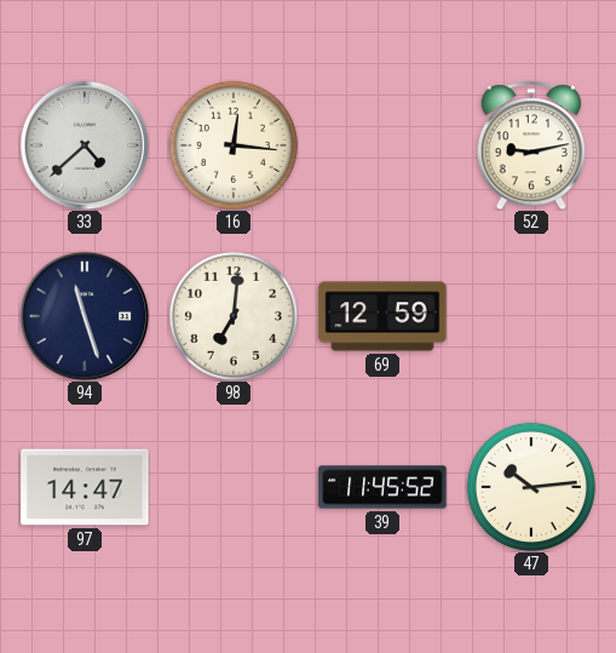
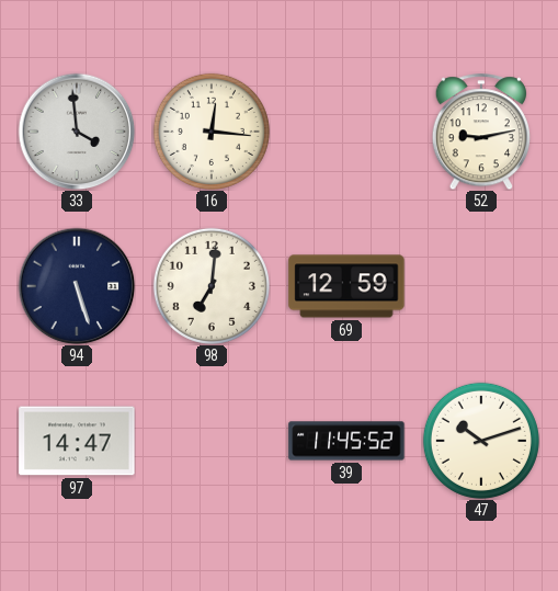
33: 4:38 -> 3:59 (77, 132)
94: 11:27 -> 5:27 (77, 286)
47: 10:14 -> 10:12 (481, 441)
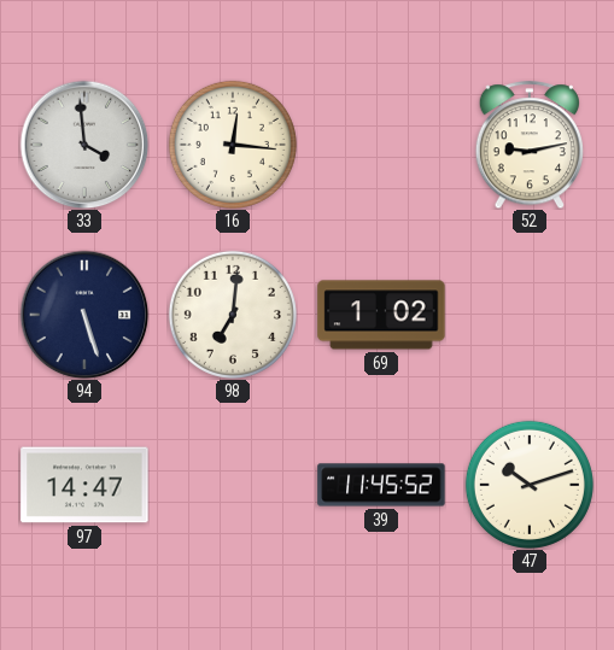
69: 12:59 -> 1:02 (381, 315)
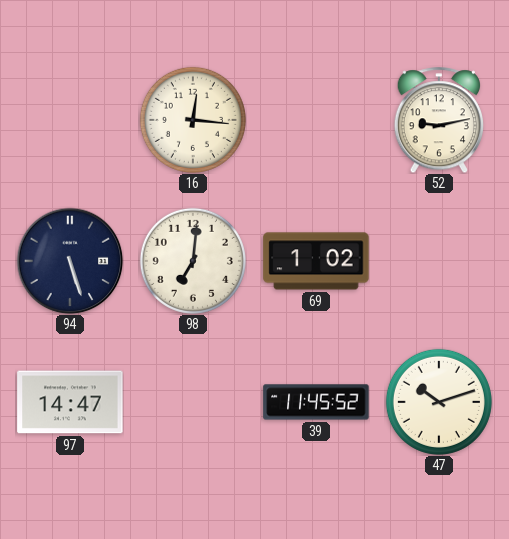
33: 3:59 -> none (84, 145)
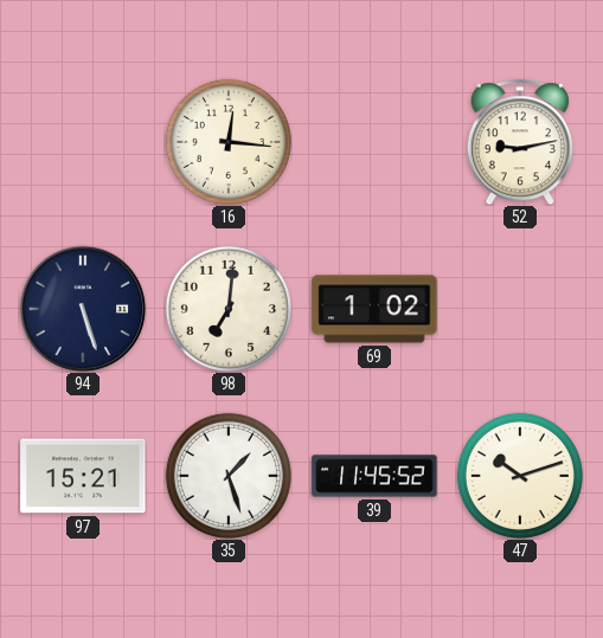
97: 14:47 -> 15:21 (83, 476)
35: none -> 1:27 (229, 476)
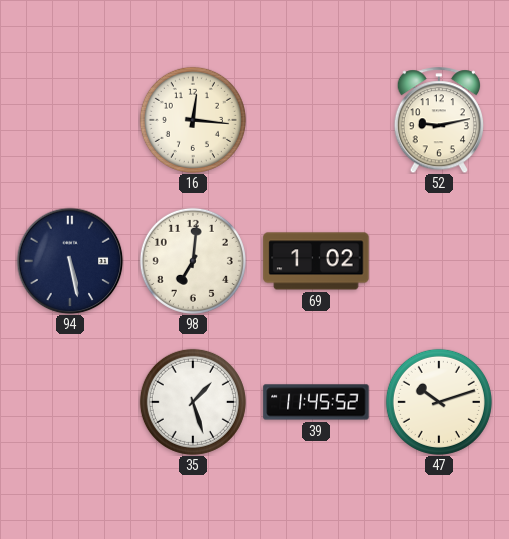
94: 5:27 -> 5:28 (70, 261)
97: 15:21 -> none (83, 476)
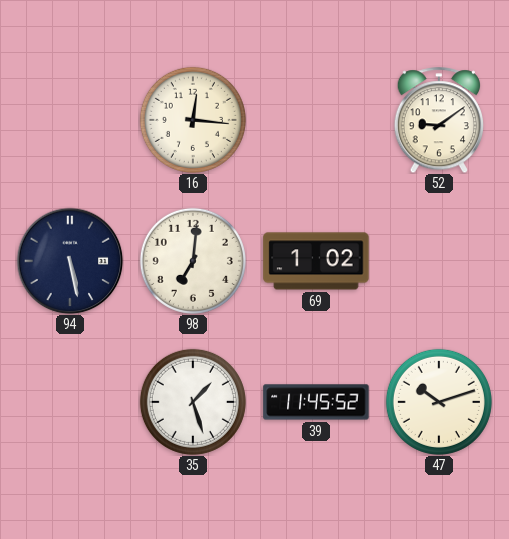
52: 9:13 -> 9:09 (438, 120)
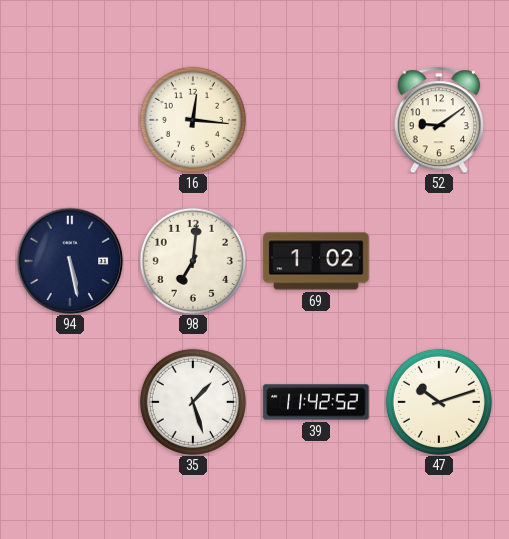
39: 11:45 -> 11:42 (316, 402)
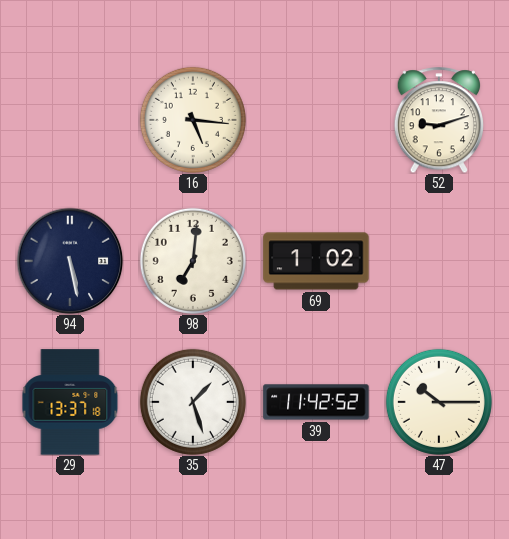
16: 12:16 -> 5:16 (193, 120)
52: 9:09 -> 9:12 (438, 120)
29: none -> 13:37 (70, 402)
47: 10:12 -> 10:15 (439, 402)
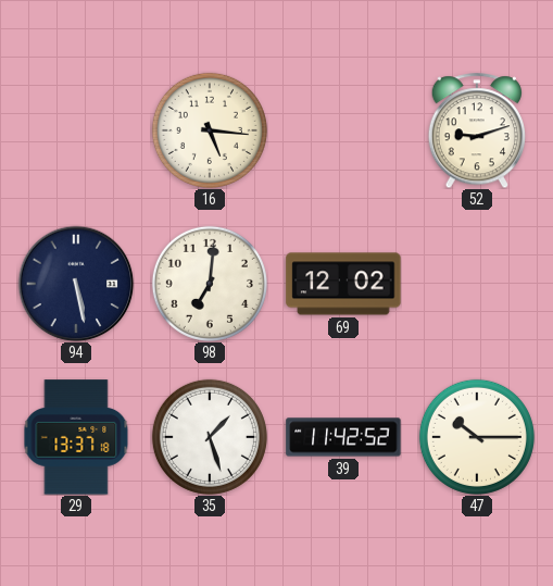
69: 1:02 -> 12:02 (343, 284)
